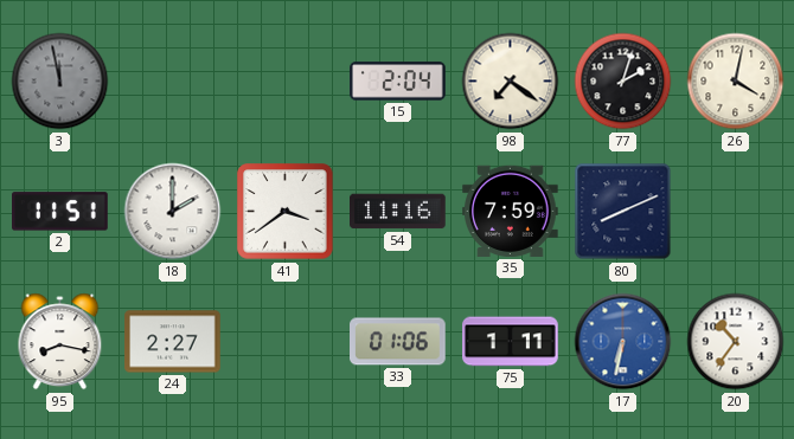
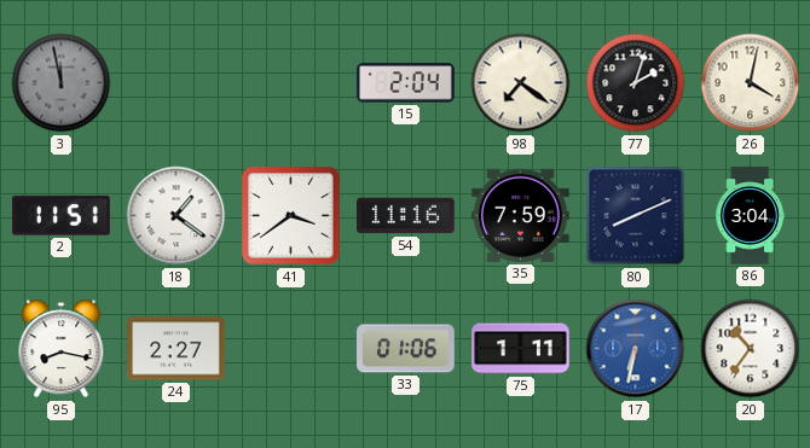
18: 2:00 -> 1:21 (177, 216)
86: none -> 3:04 (750, 216)
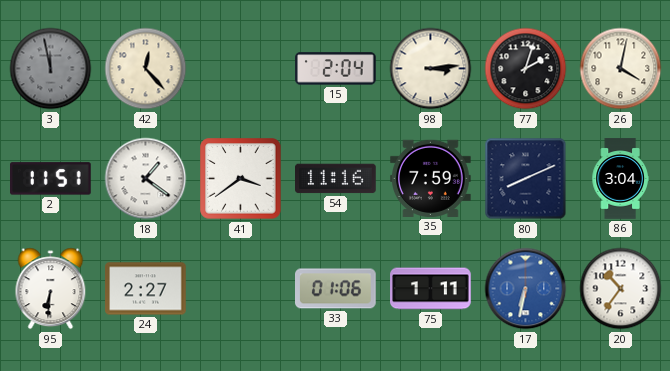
42: none -> 12:23 (146, 69)
98: 7:21 -> 3:14 (431, 69)
95: 8:17 -> 6:31 (51, 289)
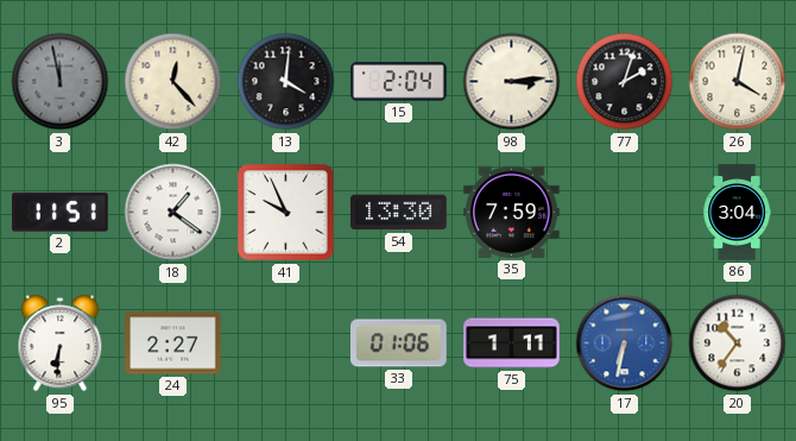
13: none -> 4:01 (286, 82)
41: 3:39 -> 9:56 (286, 213)
54: 11:16 -> 13:30 (399, 213)
80: 8:11 -> none (526, 179)
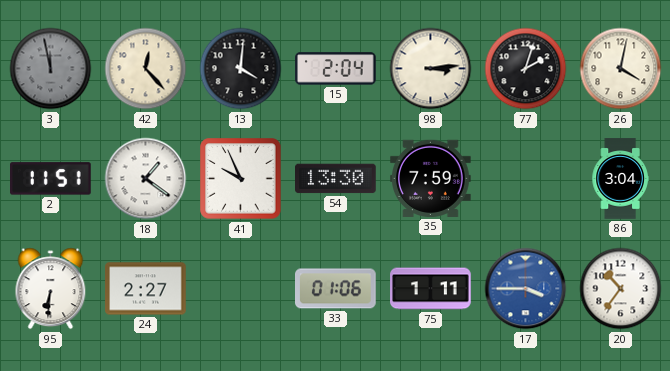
17: 6:32 -> 3:45 (526, 289)
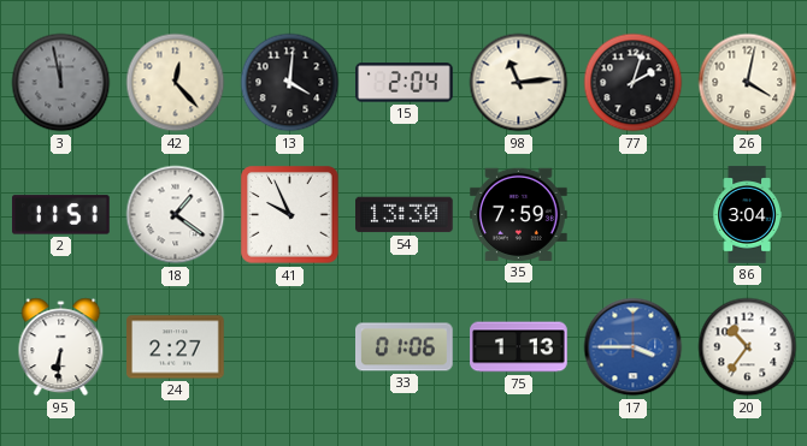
98: 3:14 -> 11:14 (519, 83)
75: 1:11 -> 1:13 (519, 347)
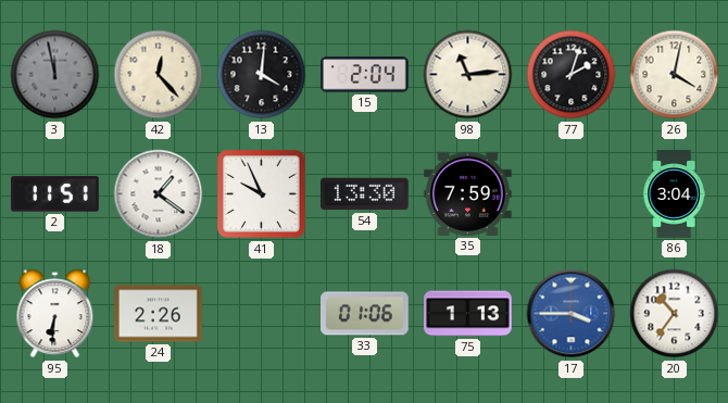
24: 2:27 -> 2:26 (159, 314)
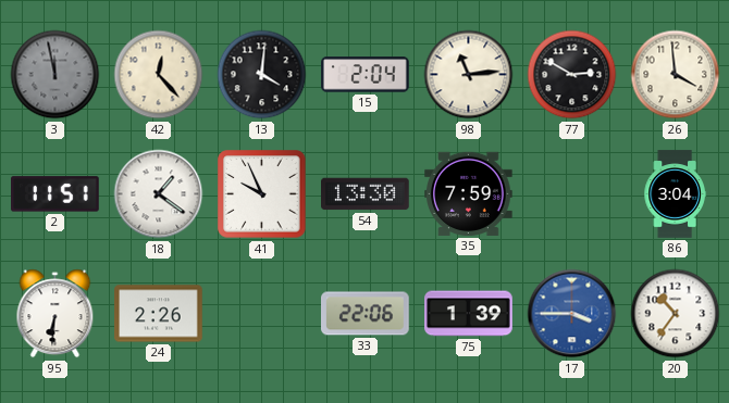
77: 2:03 -> 2:50 (572, 75)
26: 4:02 -> 3:59 (676, 75)
33: 01:06 -> 22:06 (366, 314)
75: 1:13 -> 1:39 (469, 314)
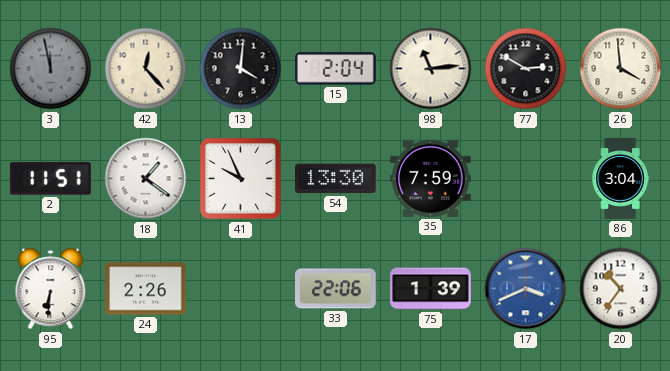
17: 3:45 -> 3:41 (526, 289)
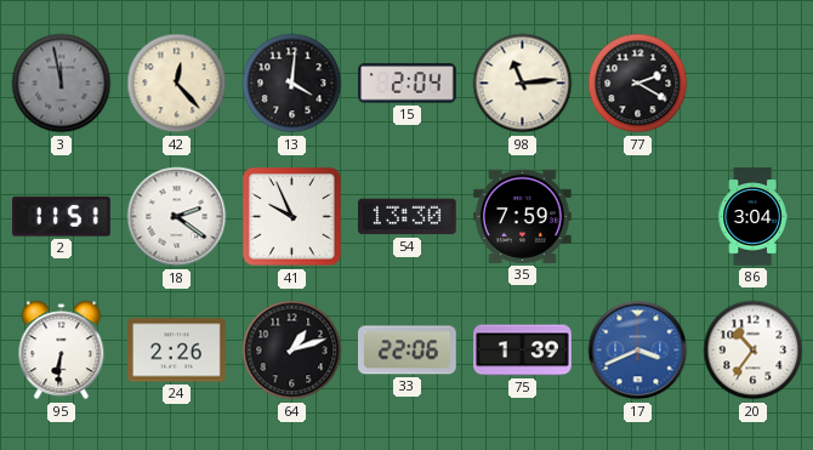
77: 2:50 -> 2:20 (638, 84)
26: 3:59 -> none (621, 69)
18: 1:21 -> 2:21 (177, 217)
64: none -> 1:12 (292, 351)
